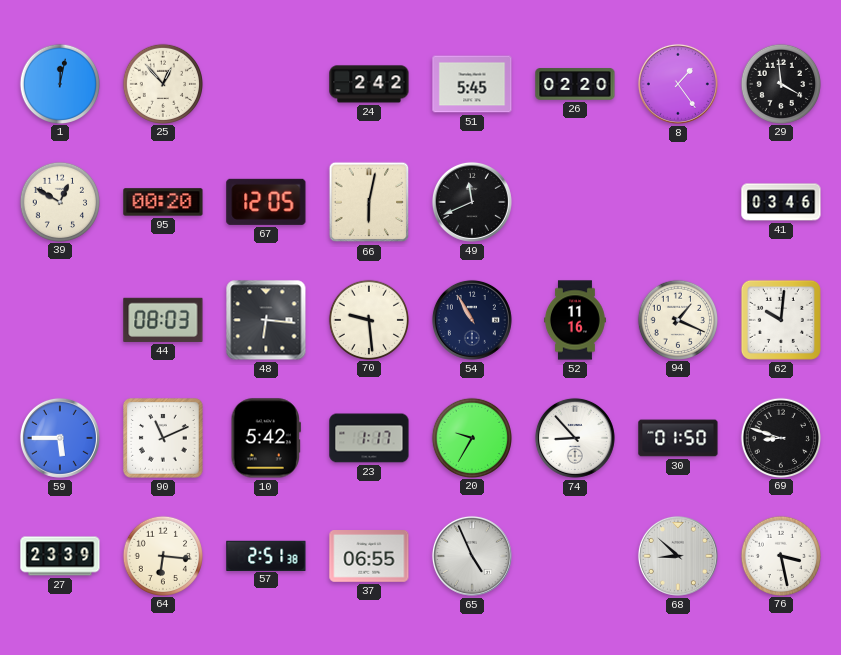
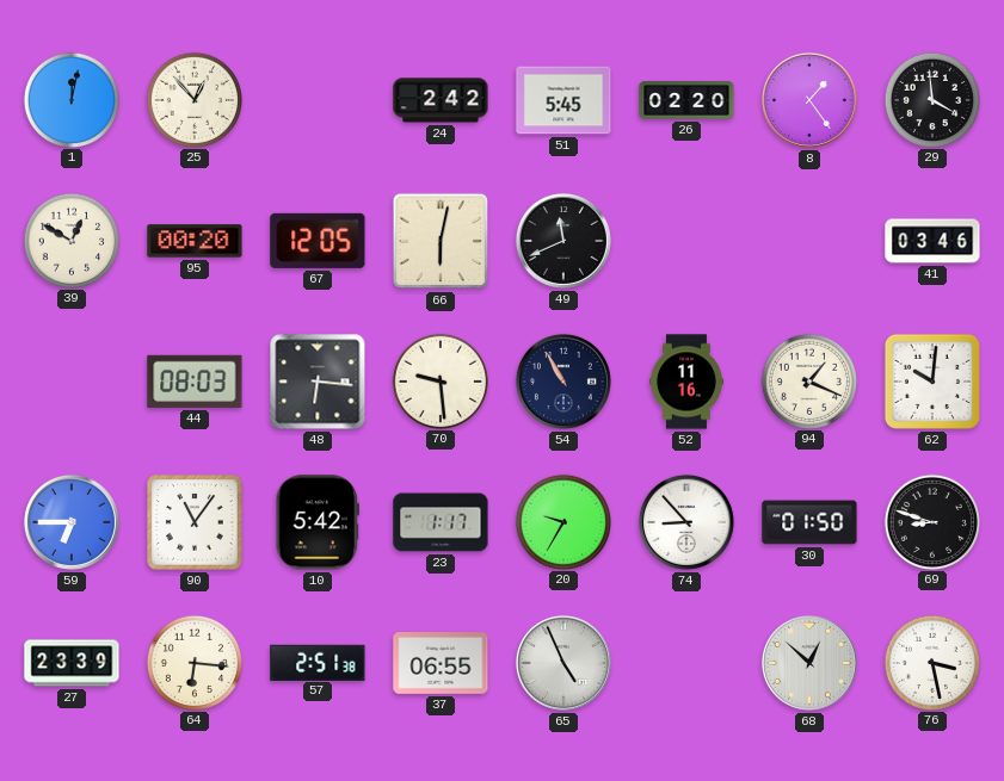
59: 5:45 -> 6:45 (72, 522)
90: 11:11 -> 11:06 (195, 522)
68: 8:52 -> 12:52 (809, 663)
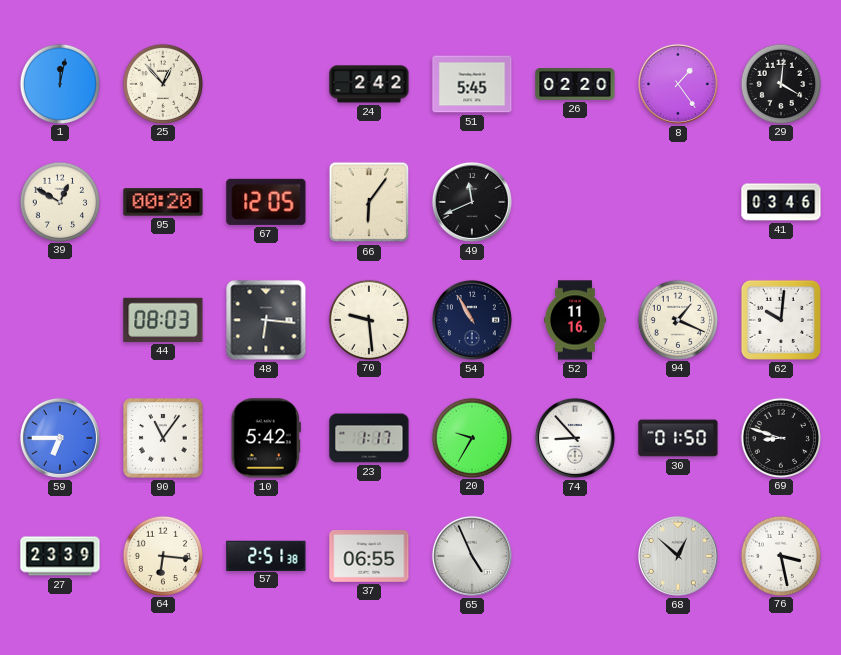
29: 3:59 -> 4:01 (780, 83)
66: 6:02 -> 6:06 (369, 202)
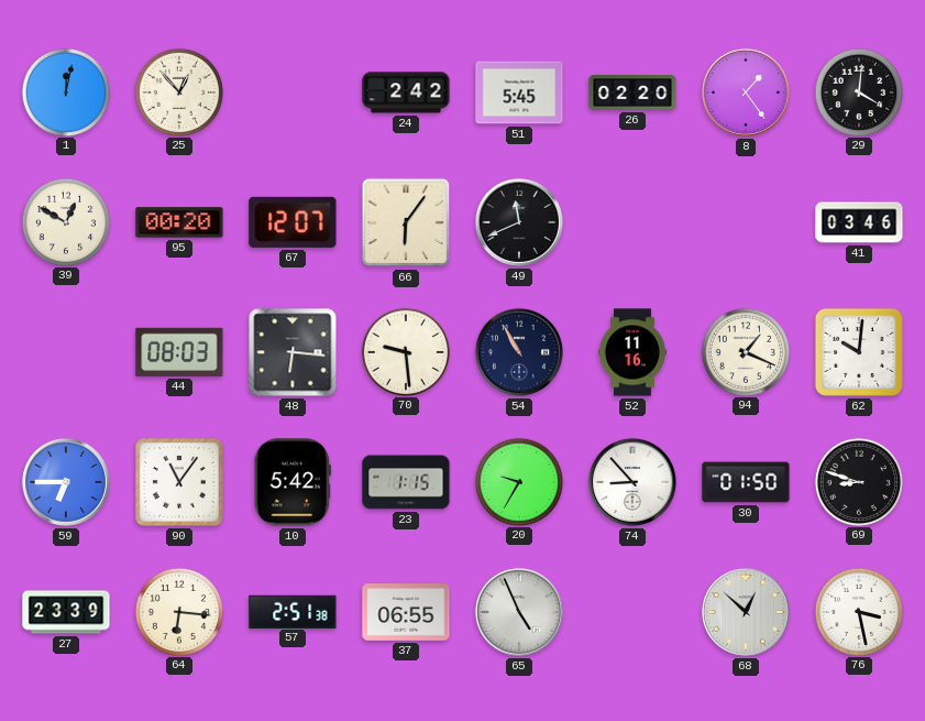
67: 12:05 -> 12:07 (293, 222)
23: 1:17 -> 1:15 (406, 482)
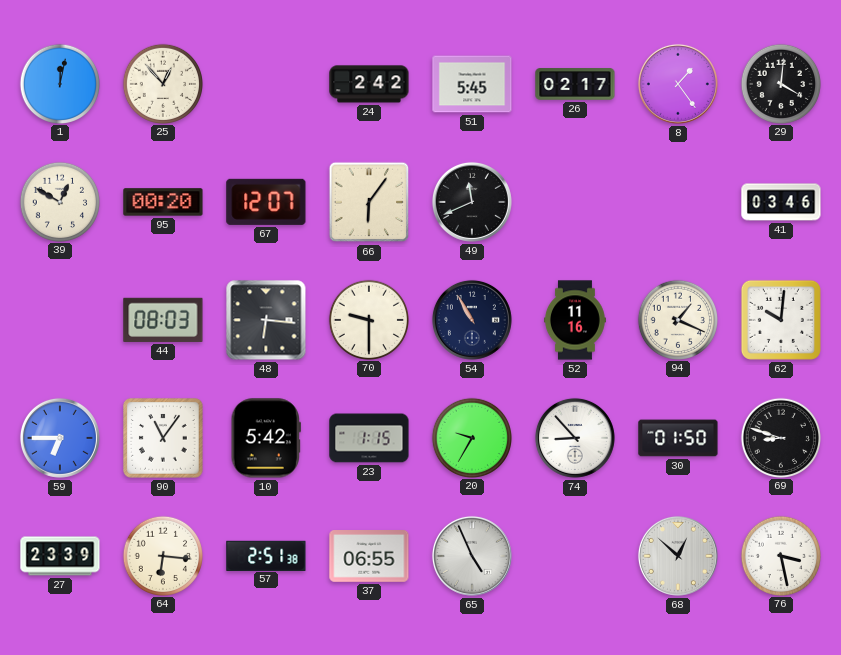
26: 02:20 -> 02:17 (575, 84)
70: 9:29 -> 9:30 (368, 319)
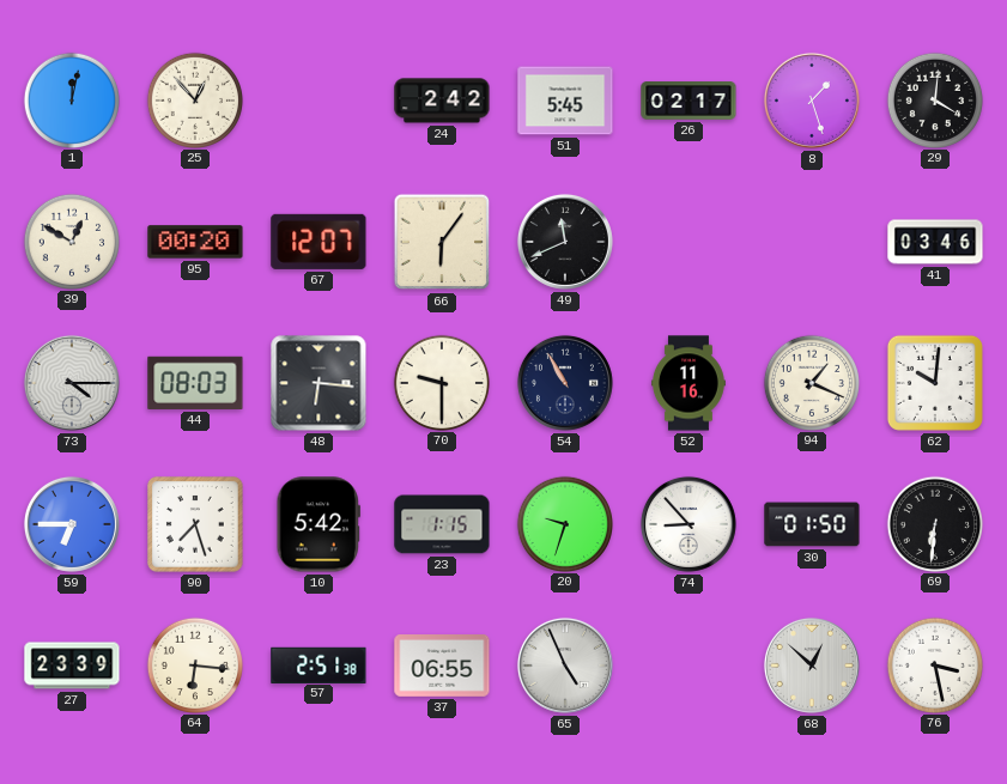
8: 1:24 -> 1:27 (812, 101)
73: none -> 4:15 (72, 383)
90: 11:06 -> 7:27 (195, 524)
20: 9:35 -> 9:33 (564, 523)
69: 8:48 -> 6:31 (934, 523)
